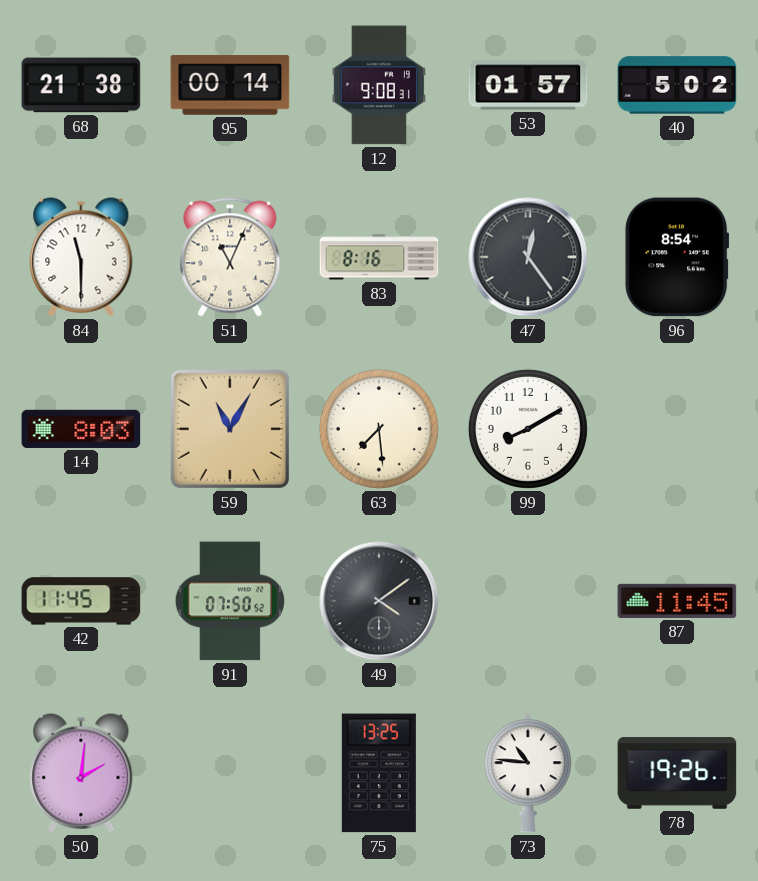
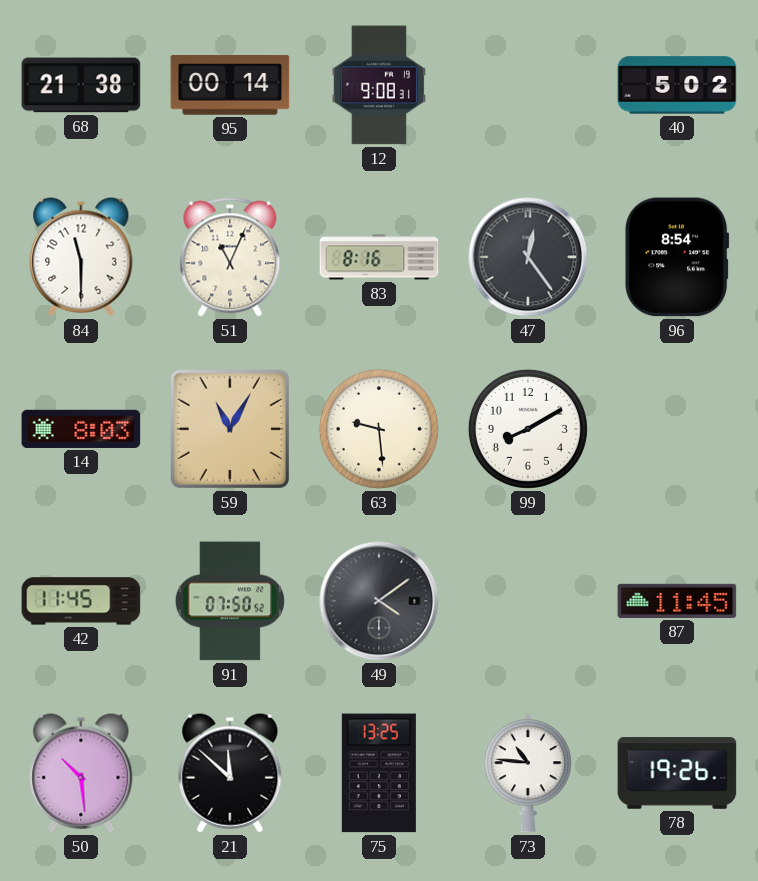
53: 01:57 -> none (528, 85)
63: 7:29 -> 9:29 (379, 429)
50: 2:01 -> 10:29 (81, 773)
21: none -> 11:52 (230, 773)
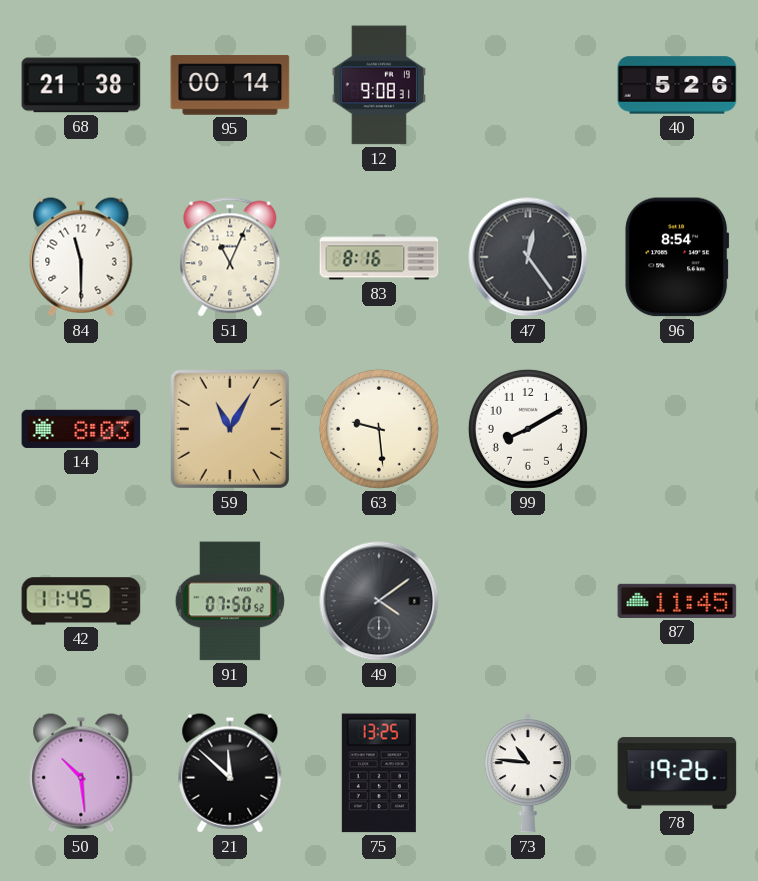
40: 5:02 -> 5:26 (677, 85)
